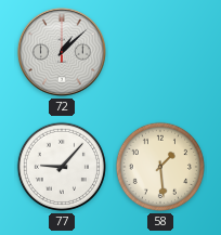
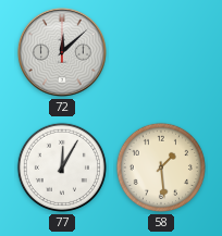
72: 1:08 -> 12:08 (62, 52)
77: 9:07 -> 12:05 (62, 167)
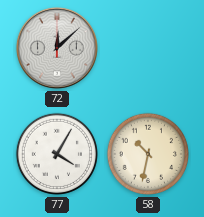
77: 12:05 -> 4:05 (57, 154)
58: 1:29 -> 10:32 (148, 154)
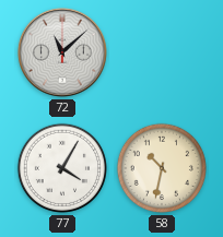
72: 12:08 -> 11:08 (62, 52)
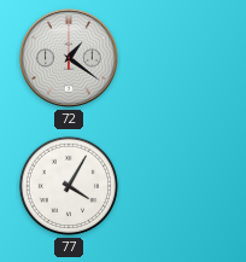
72: 11:08 -> 1:21 (69, 58)
58: 10:32 -> none (162, 168)
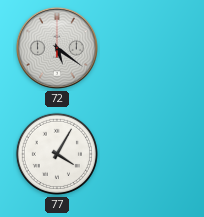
72: 1:21 -> 5:21 (57, 48)
